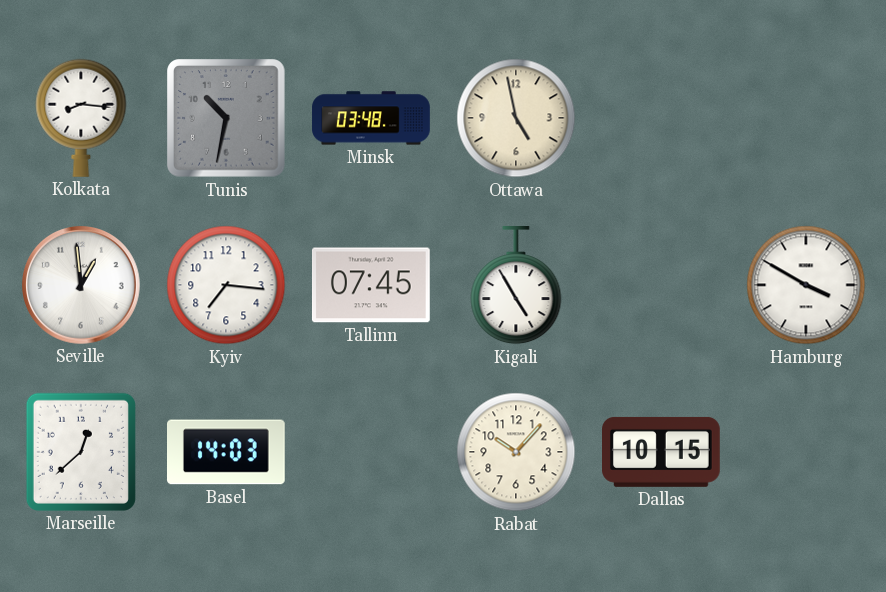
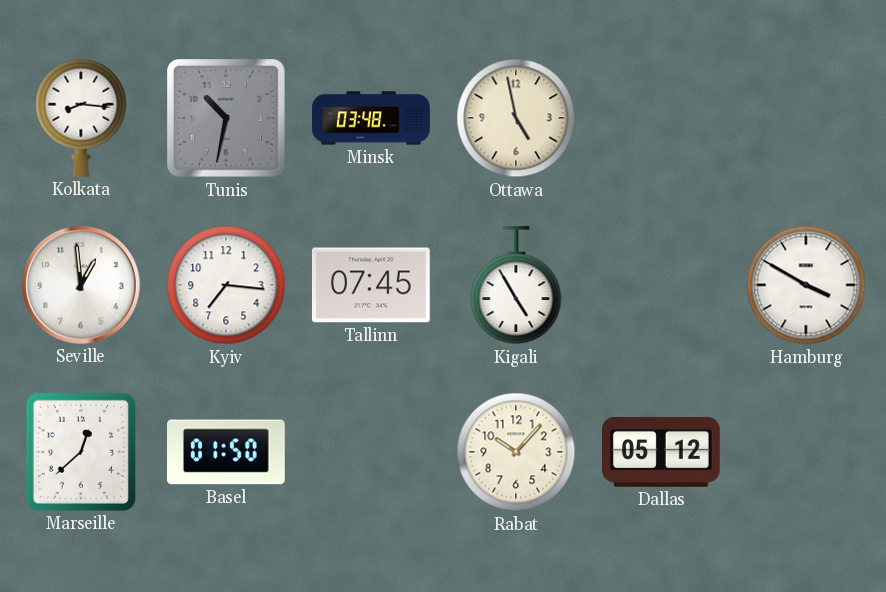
Basel: 14:03 -> 01:50 (227, 452)
Dallas: 10:15 -> 05:12 (662, 452)
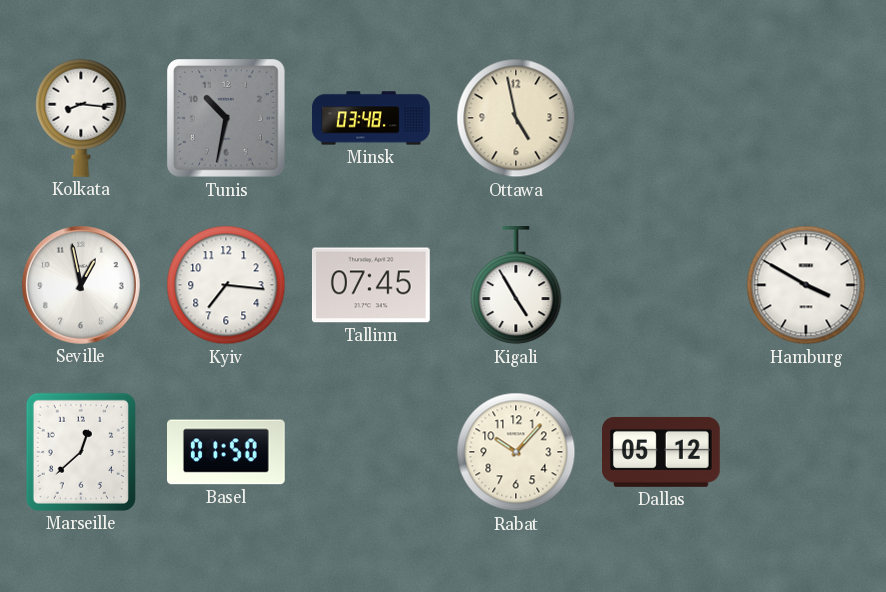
Seville: 12:59 -> 12:58 (82, 286)
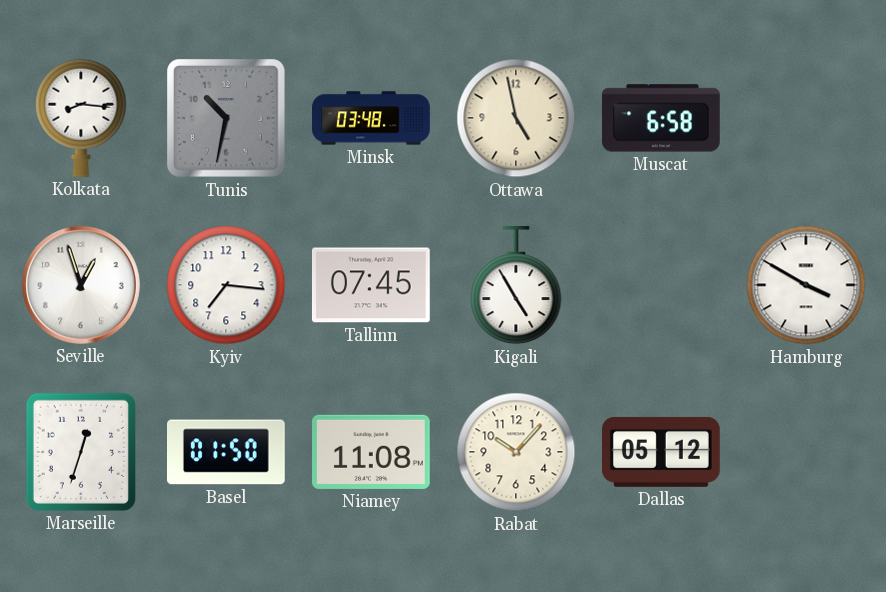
Muscat: none -> 6:58 (661, 118)
Seville: 12:58 -> 12:57 (82, 286)
Marseille: 12:38 -> 12:33 (81, 452)
Niamey: none -> 11:08 (372, 452)
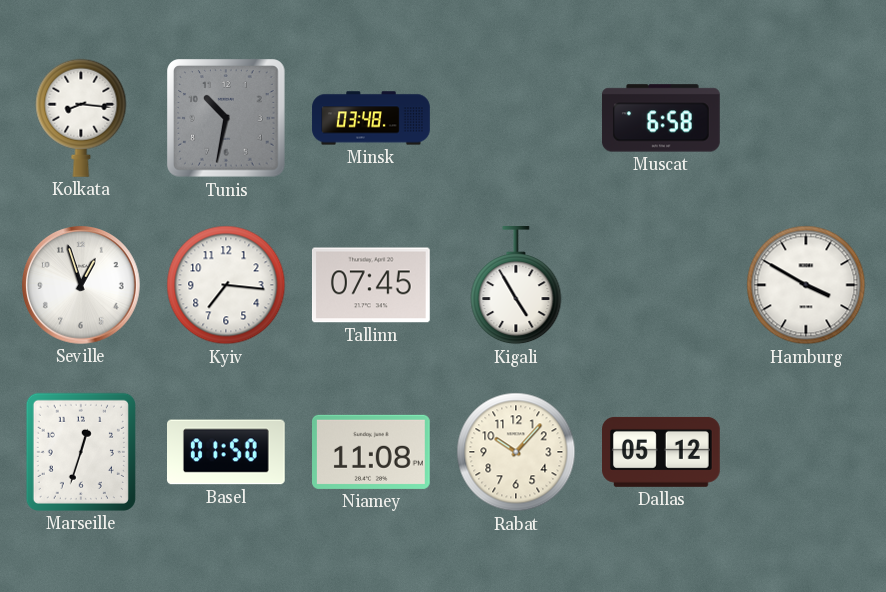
Ottawa: 4:58 -> none (516, 118)
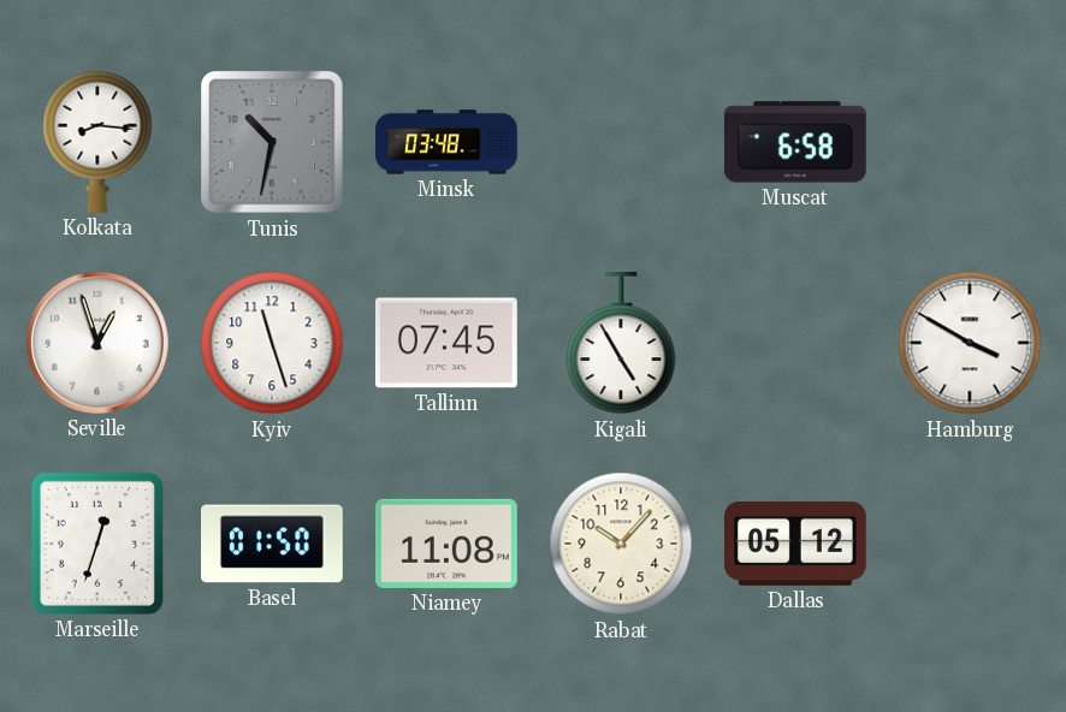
Kyiv: 7:16 -> 11:27 (272, 343)
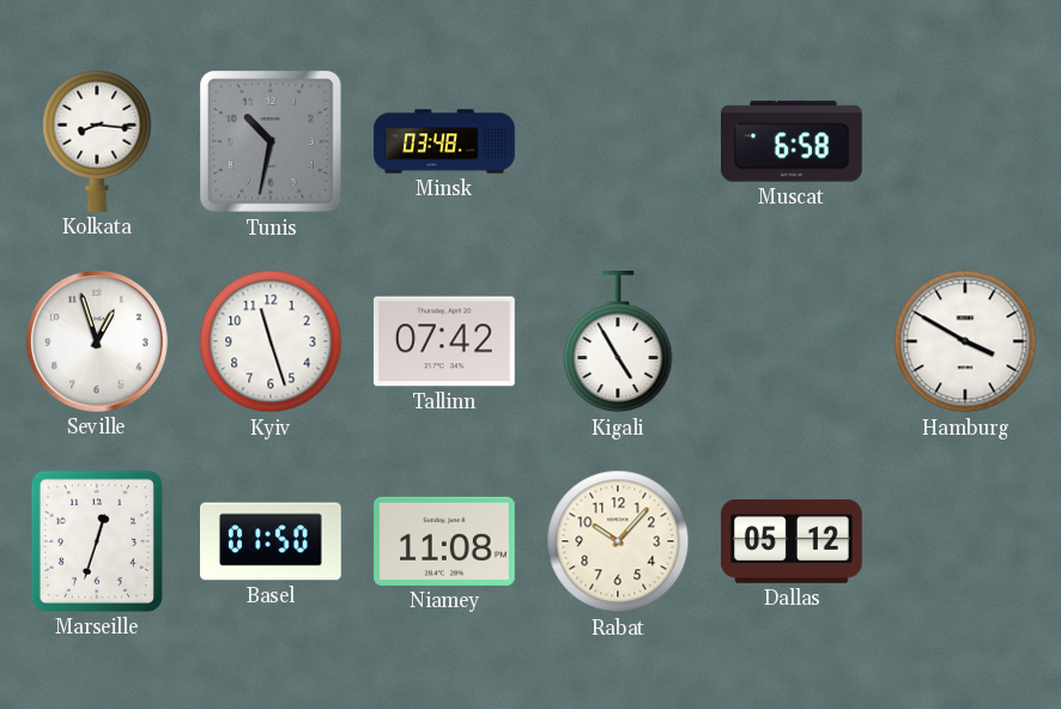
Tallinn: 07:45 -> 07:42 (444, 341)
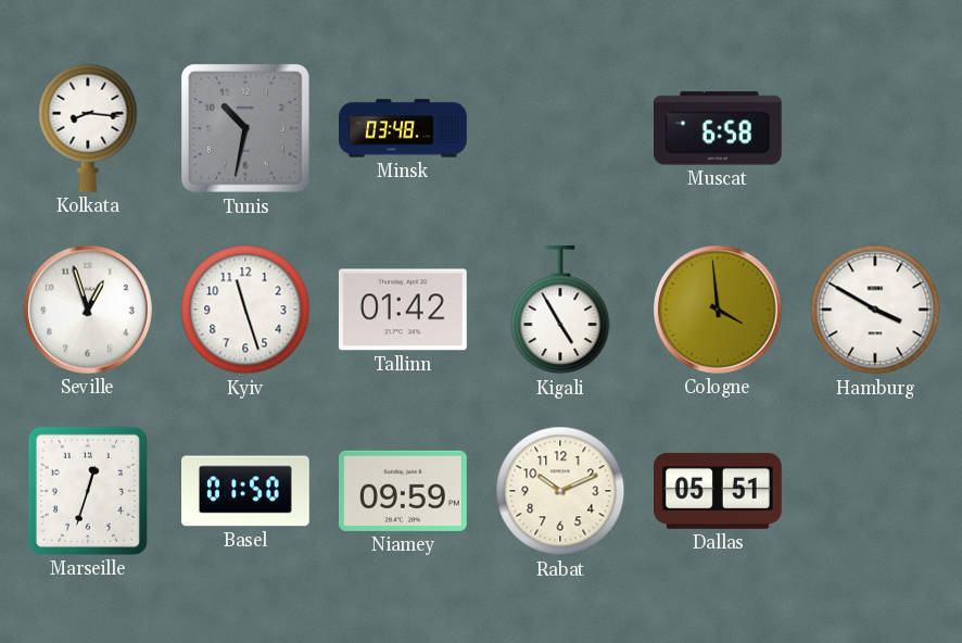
Tallinn: 07:42 -> 01:42 (403, 310)
Cologne: none -> 3:59 (719, 311)
Niamey: 11:08 -> 09:59 (404, 491)
Rabat: 10:07 -> 10:11 (560, 491)
Dallas: 05:12 -> 05:51 (719, 491)
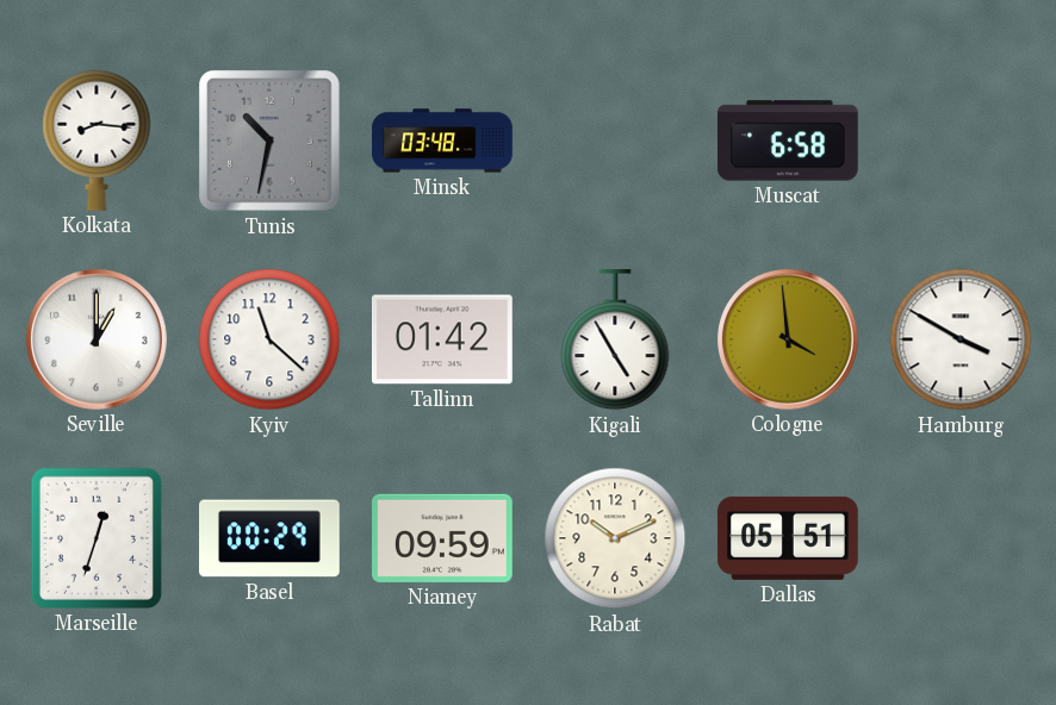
Seville: 12:57 -> 1:00 (98, 341)
Kyiv: 11:27 -> 11:22 (269, 339)
Basel: 01:50 -> 00:29 (271, 538)
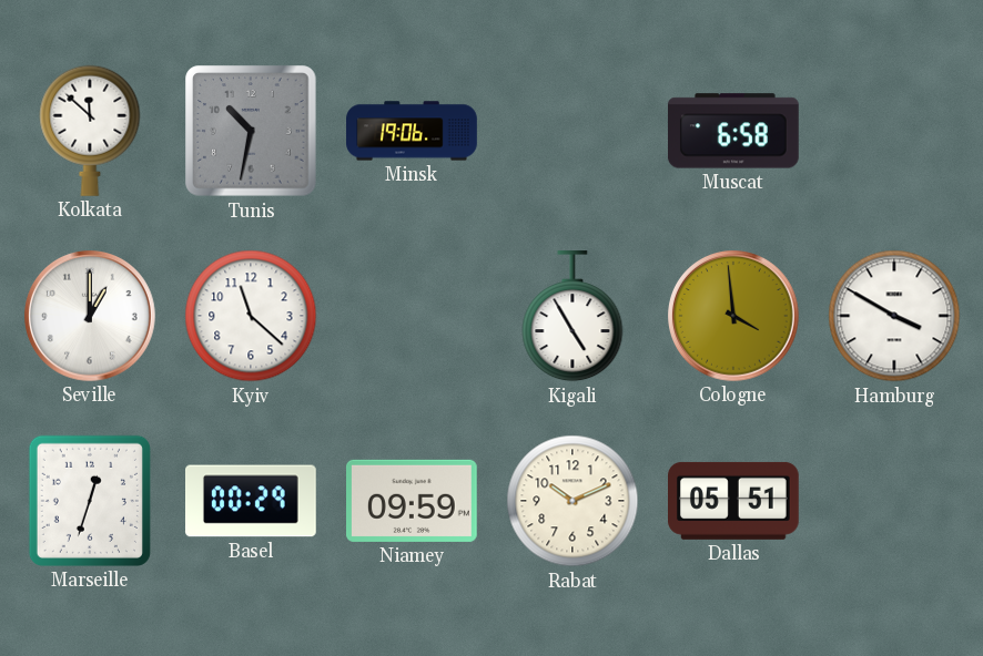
Kolkata: 8:16 -> 11:52 (90, 131)
Minsk: 03:48 -> 19:06 (412, 131)
Tallinn: 01:42 -> none (442, 339)
